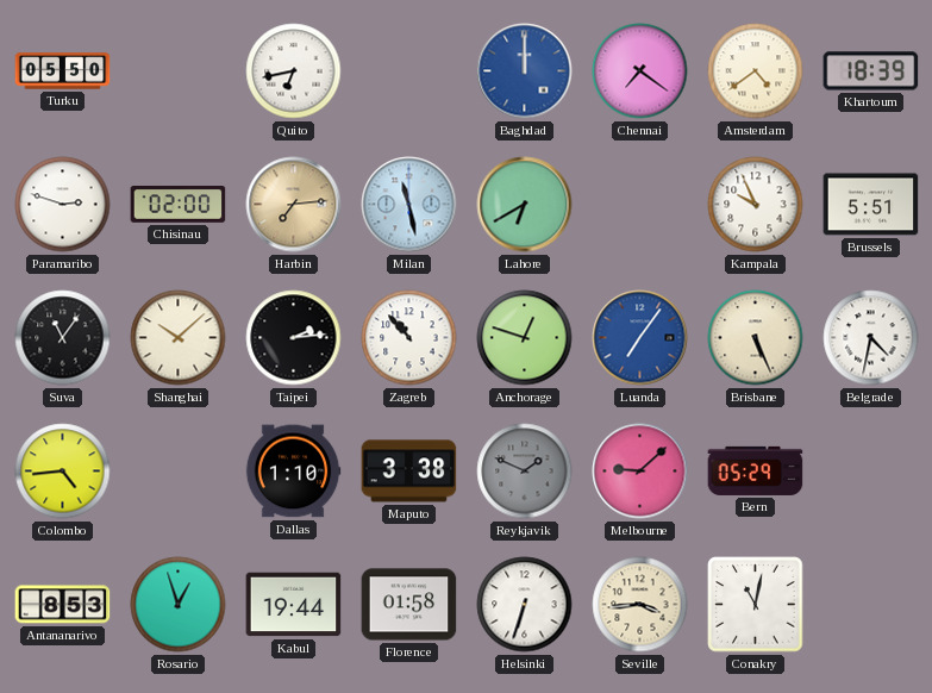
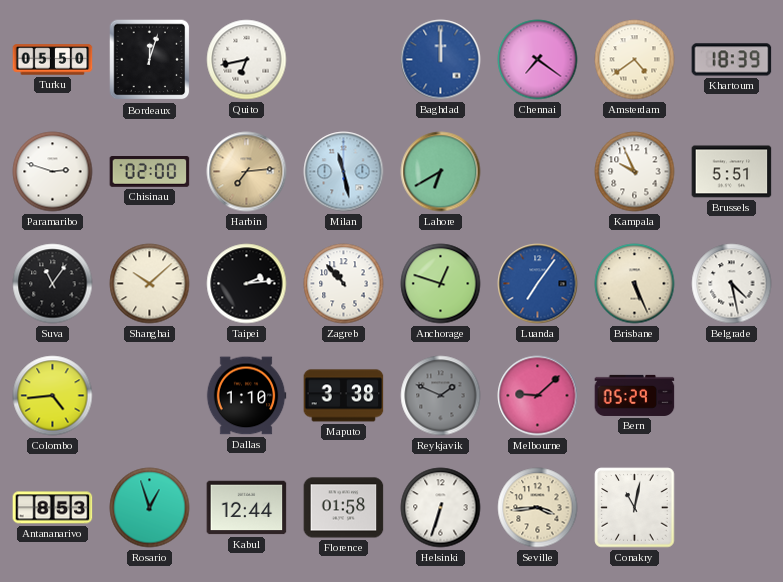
Bordeaux: none -> 12:03 (150, 60)
Belgrade: 4:32 -> 4:28 (732, 284)
Kabul: 19:44 -> 12:44 (247, 508)
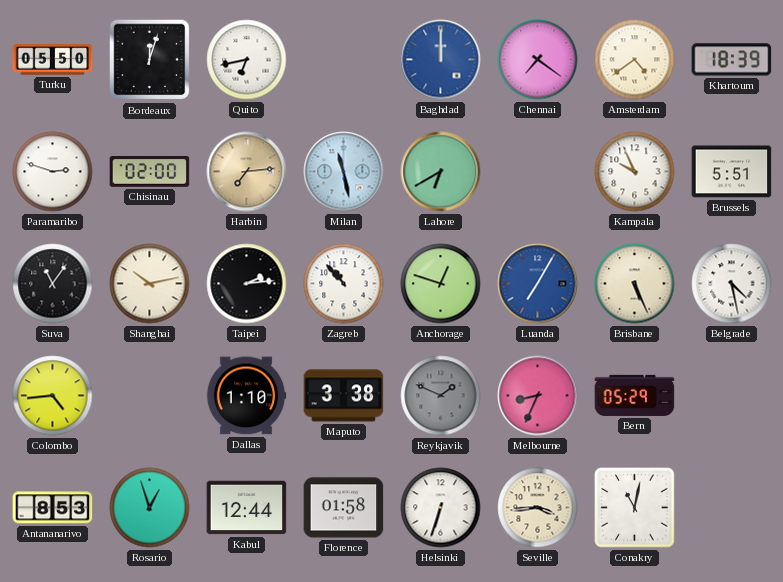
Shanghai: 10:08 -> 10:13 (150, 284)
Luanda: 7:06 -> 7:05 (538, 284)
Melbourne: 9:08 -> 8:34 (538, 396)
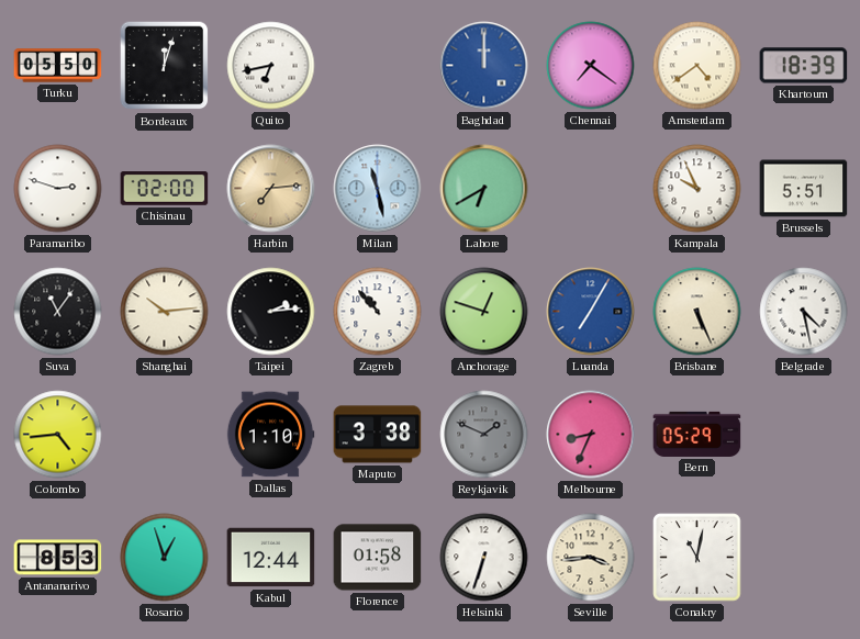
Shanghai: 10:13 -> 10:14 (165, 312)
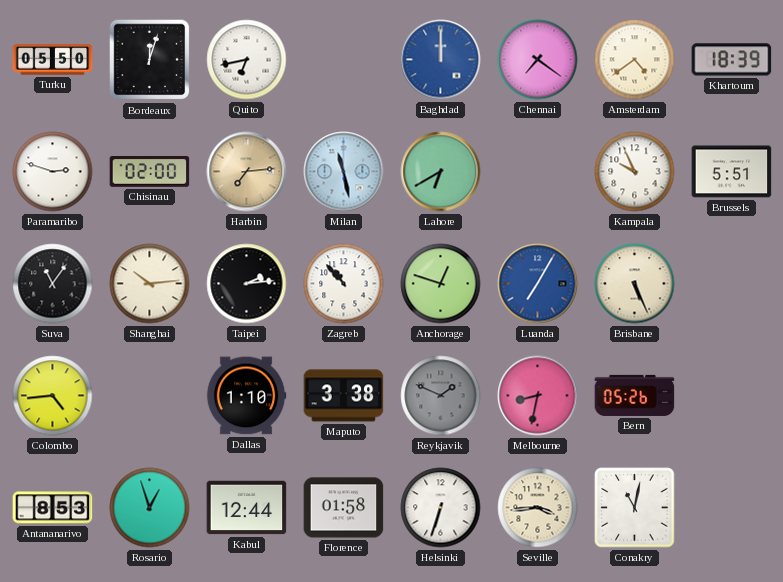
Belgrade: 4:28 -> none (804, 312)
Melbourne: 8:34 -> 8:32 (538, 396)
Bern: 05:29 -> 05:26 (635, 395)
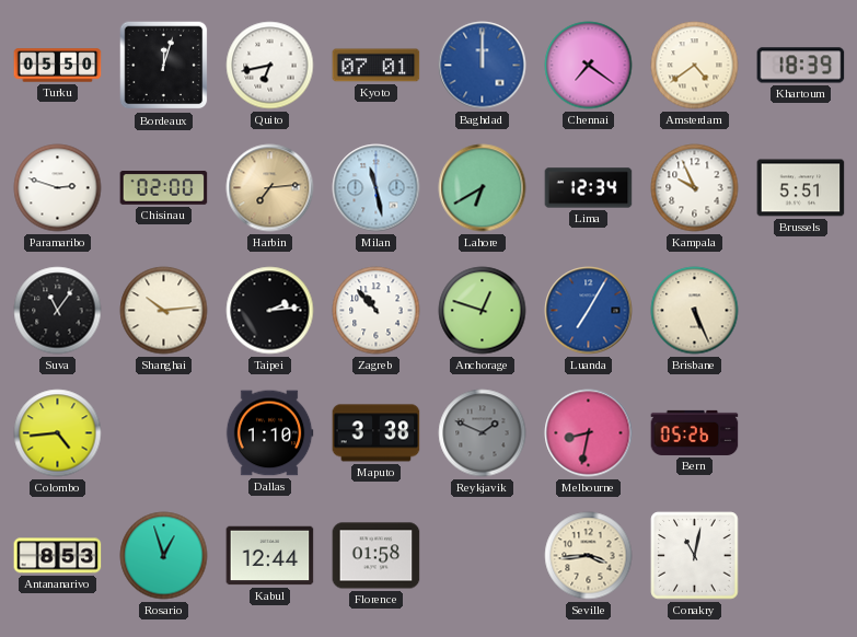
Kyoto: none -> 07:01 (377, 66)
Lima: none -> 12:34 (589, 188)
Helsinki: 6:33 -> none (441, 508)
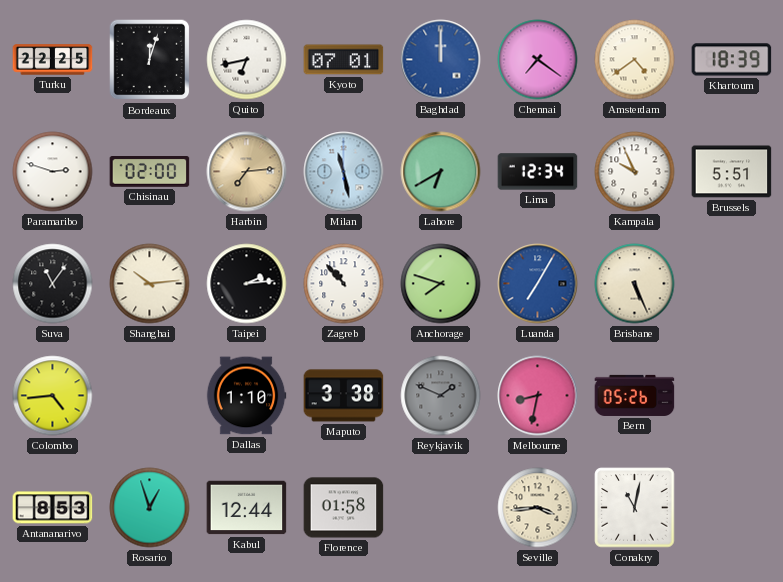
Turku: 05:50 -> 22:25 (53, 60)
Anchorage: 12:48 -> 7:48 (441, 284)
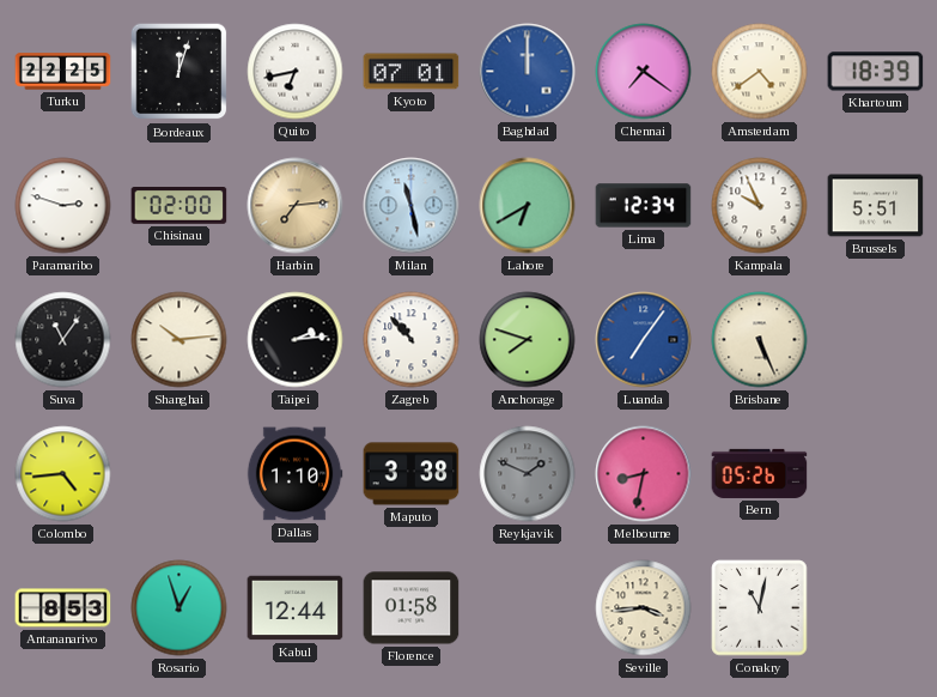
Luanda: 7:05 -> 7:06 (644, 340)
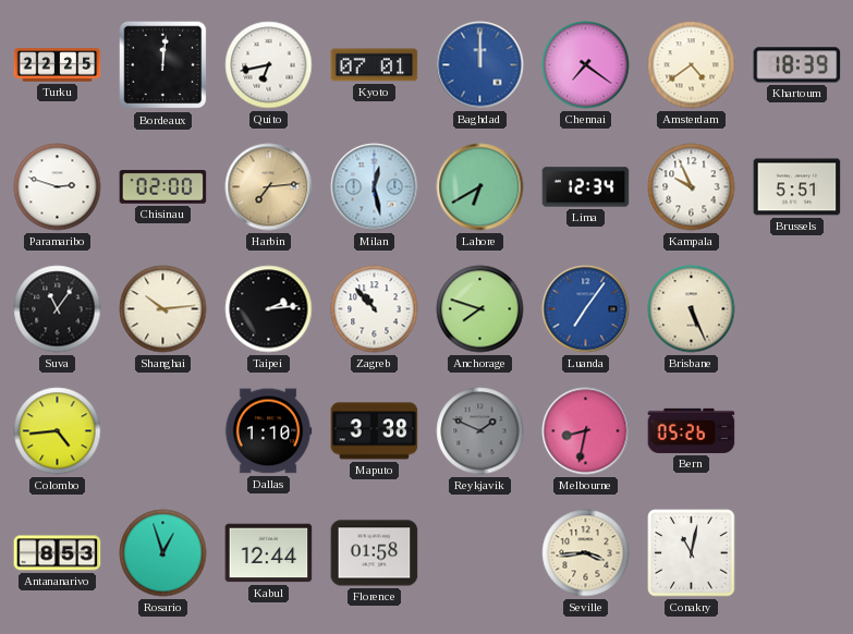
Bordeaux: 12:03 -> 12:01 (163, 65)
Milan: 11:28 -> 12:28 (375, 187)
